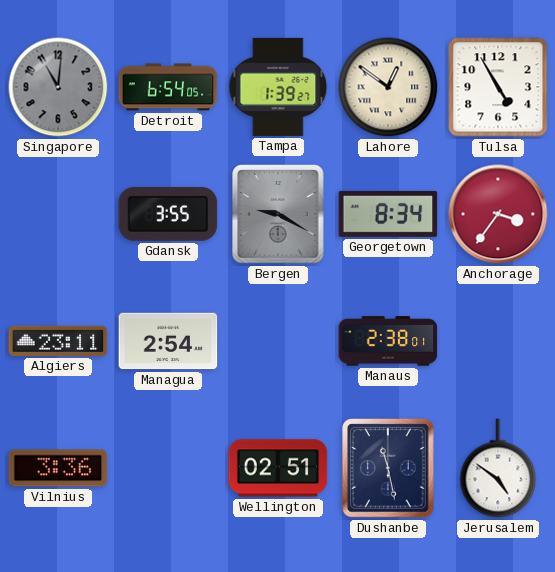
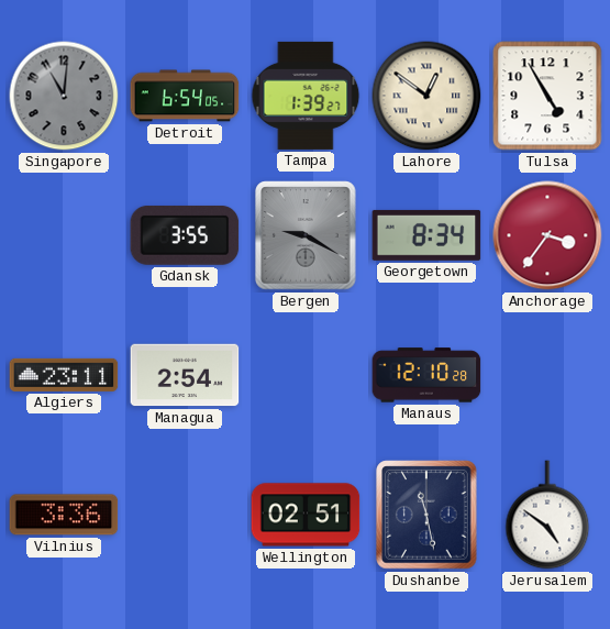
Manaus: 2:38 -> 12:10 (426, 375)
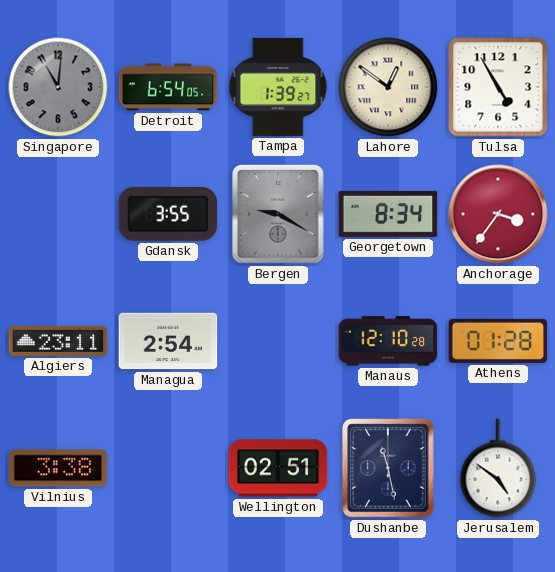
Athens: none -> 01:28 (498, 341)
Vilnius: 3:36 -> 3:38 (58, 468)
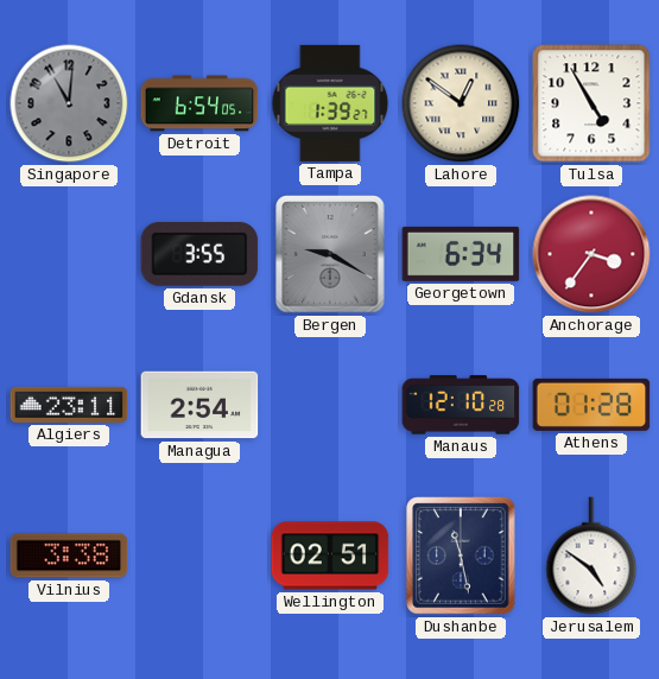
Georgetown: 8:34 -> 6:34 (461, 254)
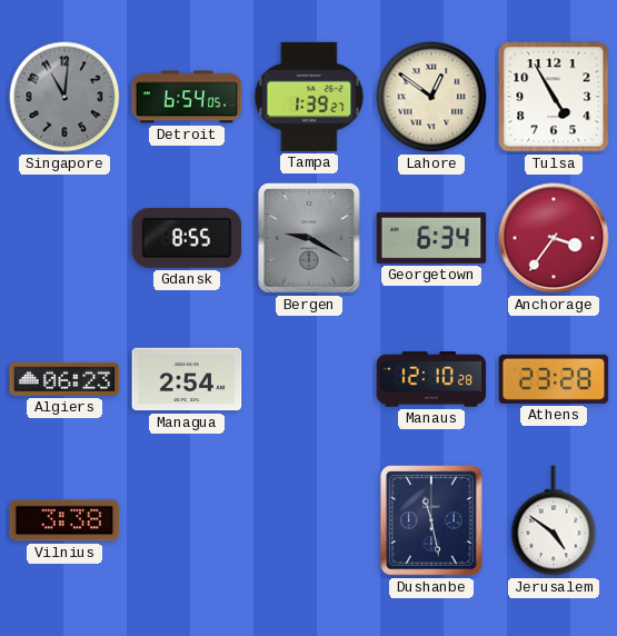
Gdansk: 3:55 -> 8:55 (187, 238)
Algiers: 23:11 -> 06:23 (64, 379)
Athens: 01:28 -> 23:28 (554, 379)
Wellington: 02:51 -> none (330, 556)
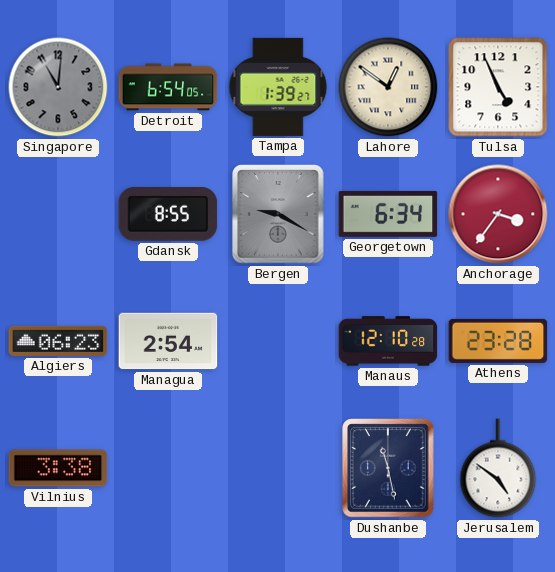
Tulsa: 4:55 -> 4:56 (498, 87)
